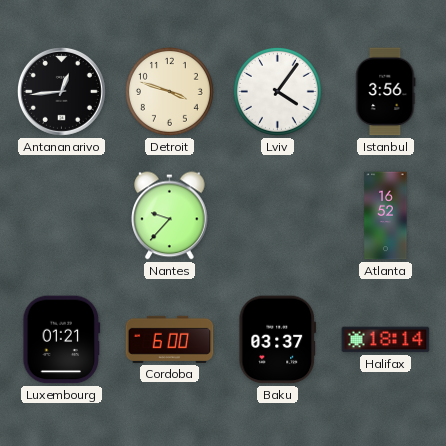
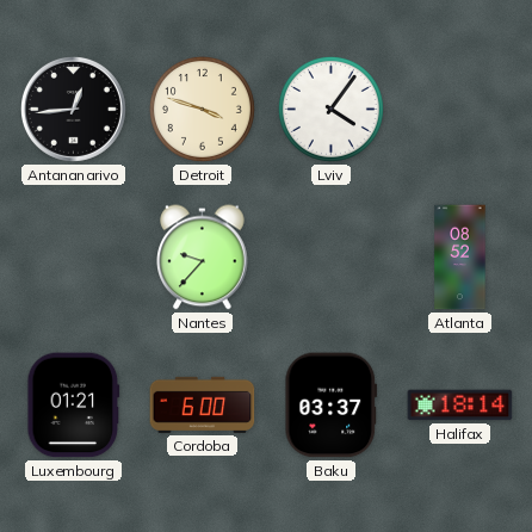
Istanbul: 3:56 -> none (386, 92)
Atlanta: 16:52 -> 08:52 (460, 258)
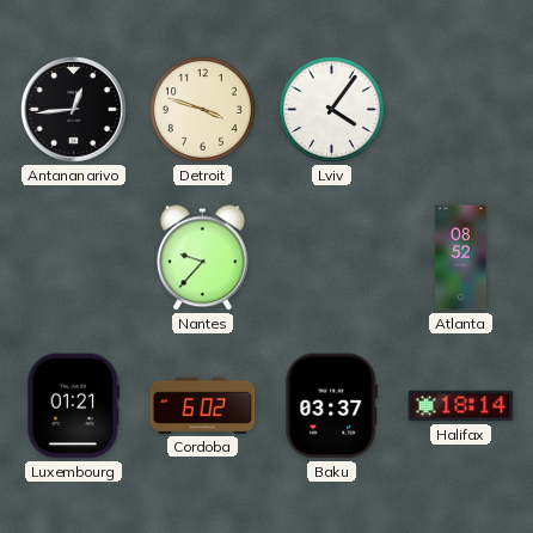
Cordoba: 6:00 -> 6:02 (203, 405)
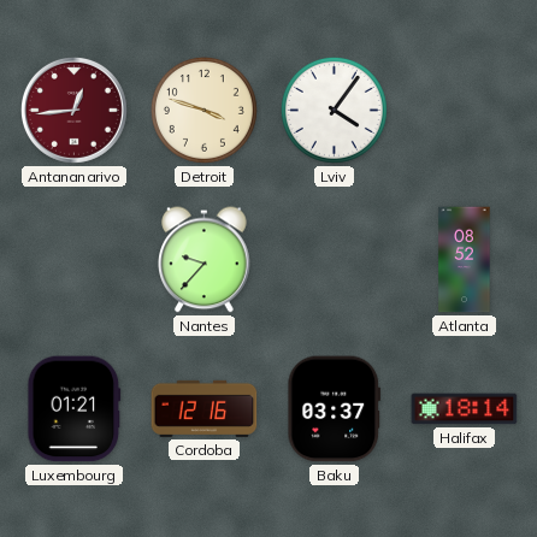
Antananarivo dial: black -> burgundy (73, 110)
Cordoba: 6:02 -> 12:16 (205, 408)
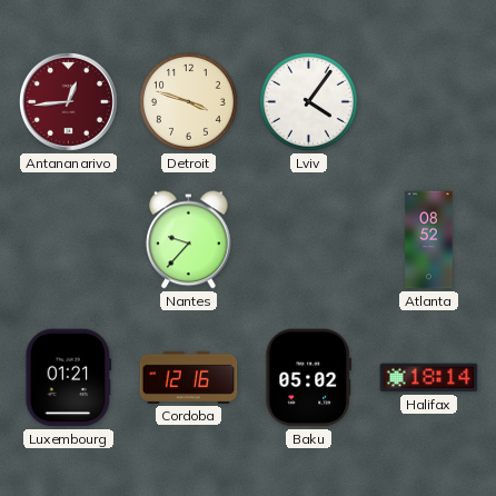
Baku: 03:37 -> 05:02 (309, 378)
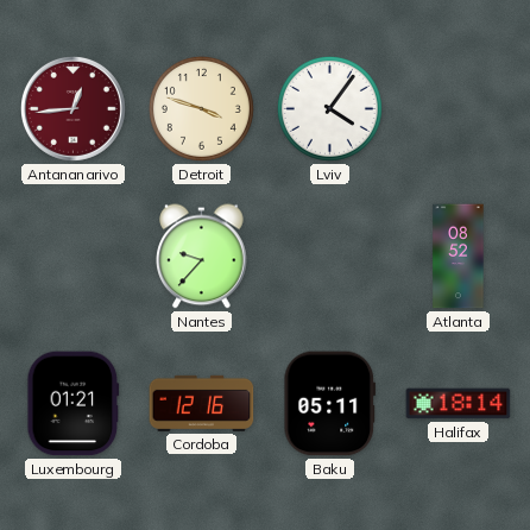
Baku: 05:02 -> 05:11 (330, 404)
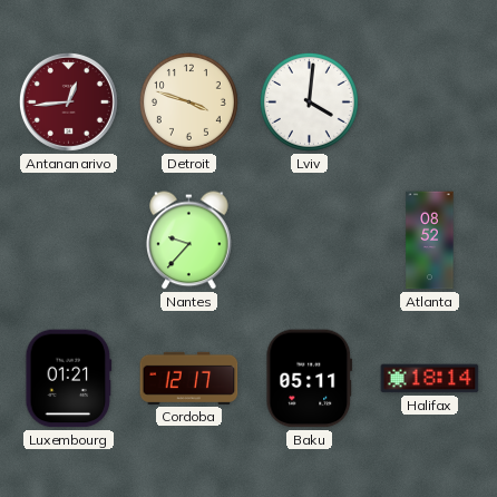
Lviv: 4:06 -> 4:01 (309, 101)
Cordoba: 12:16 -> 12:17 (189, 378)
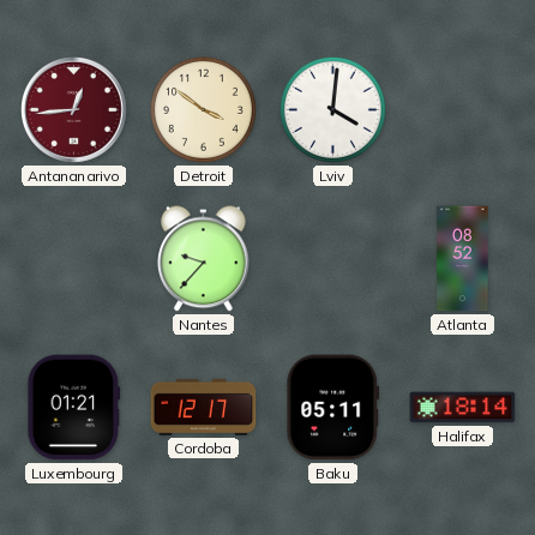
Detroit: 3:48 -> 3:51 (203, 109)
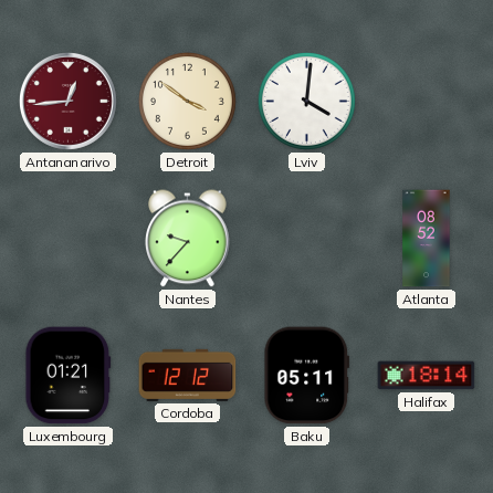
Cordoba: 12:17 -> 12:12 (188, 375)
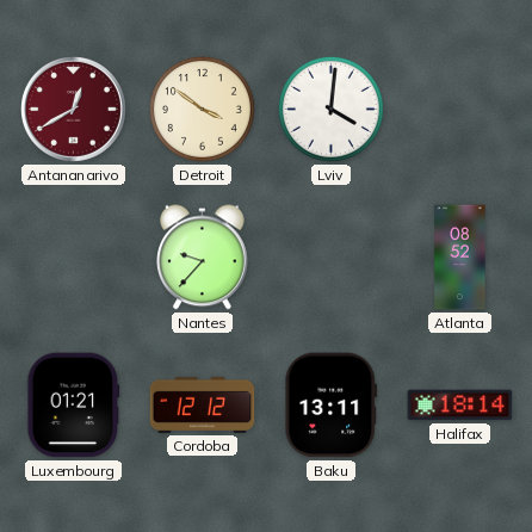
Antananarivo: 12:44 -> 12:40 (73, 109)
Baku: 05:11 -> 13:11 (332, 406)
